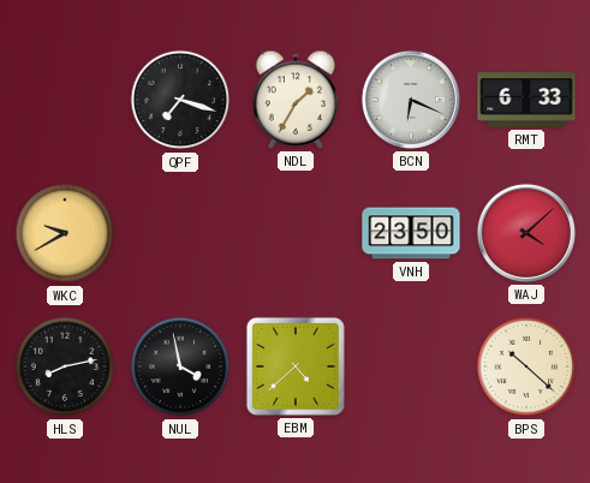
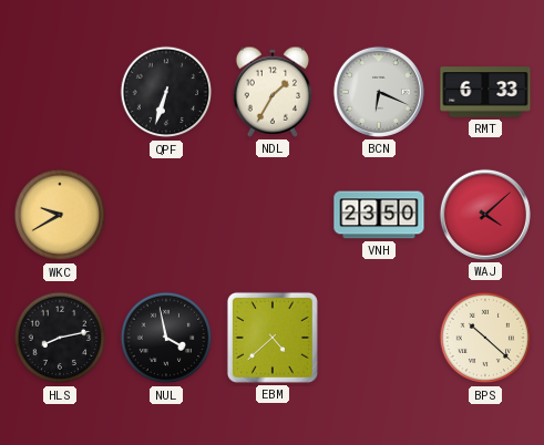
QPF: 7:18 -> 6:33 (166, 92)
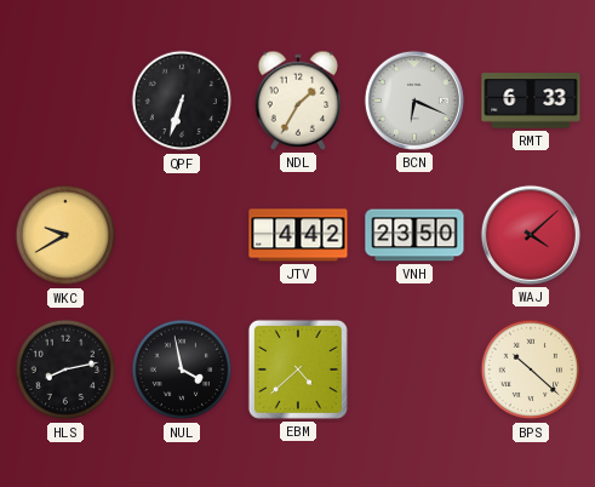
JTV: none -> 4:42 (298, 235)
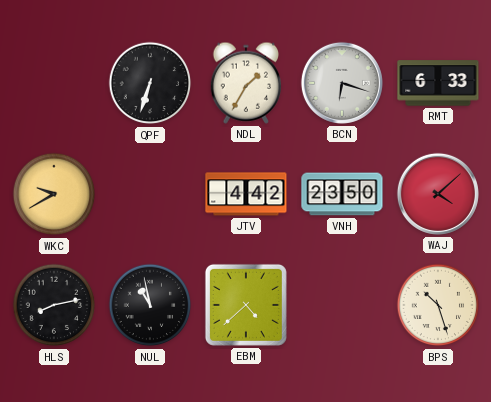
BCN: 6:19 -> 6:18 (342, 83)
NUL: 3:58 -> 10:58 (150, 305)
BPS: 10:22 -> 10:27 (438, 305)
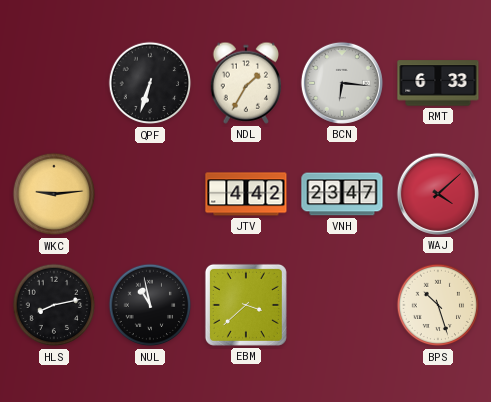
BCN: 6:18 -> 6:16 (342, 83)
WKC: 9:40 -> 9:14 (54, 194)
VNH: 23:50 -> 23:47 (342, 194)
EBM: 4:38 -> 3:38 (246, 305)
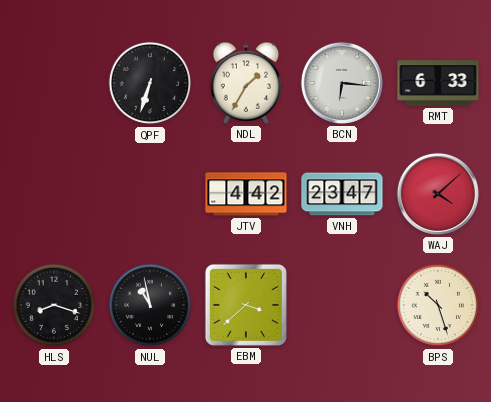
WKC: 9:14 -> none (54, 194)
HLS: 8:13 -> 8:18 (54, 305)
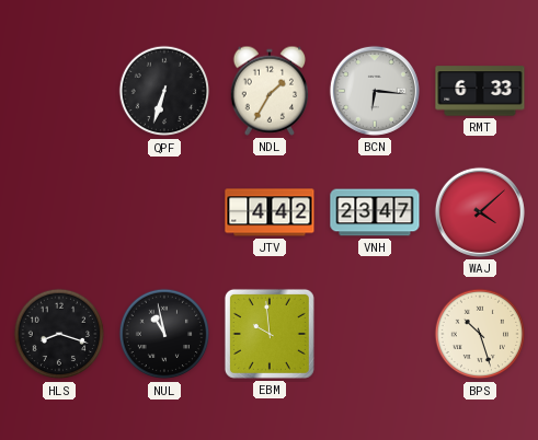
EBM: 3:38 -> 9:59 (270, 334)
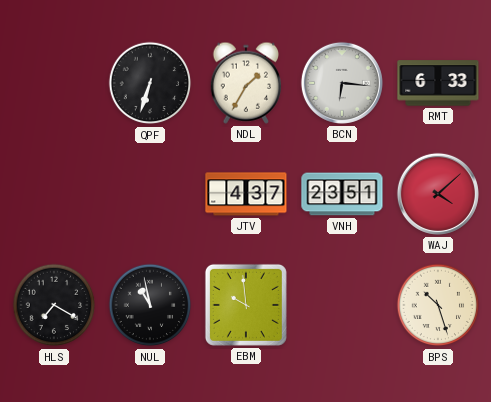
JTV: 4:42 -> 4:37 (246, 194)
VNH: 23:47 -> 23:51 (342, 194)
HLS: 8:18 -> 7:20 (54, 305)
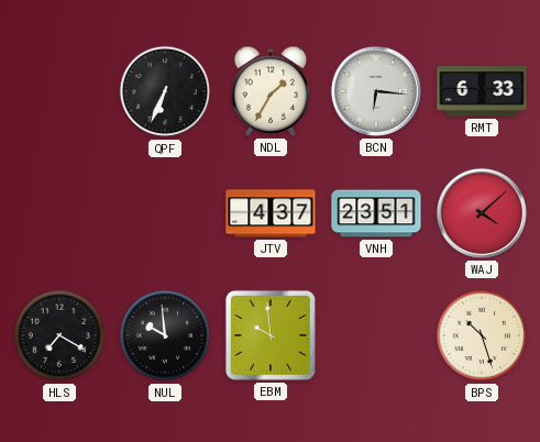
QPF: 6:33 -> 6:34 (165, 91)
NUL: 10:58 -> 9:59 (165, 335)
